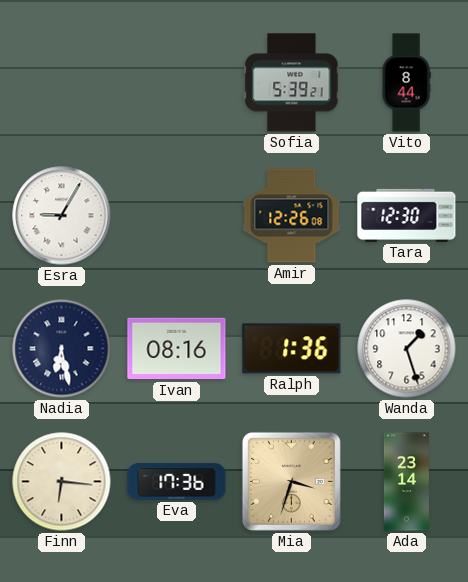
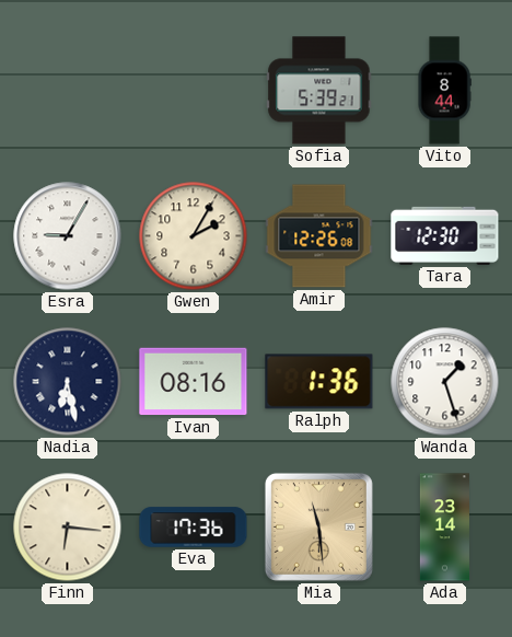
Gwen: none -> 2:05 (194, 236)
Mia: 3:33 -> 11:29 (318, 526)
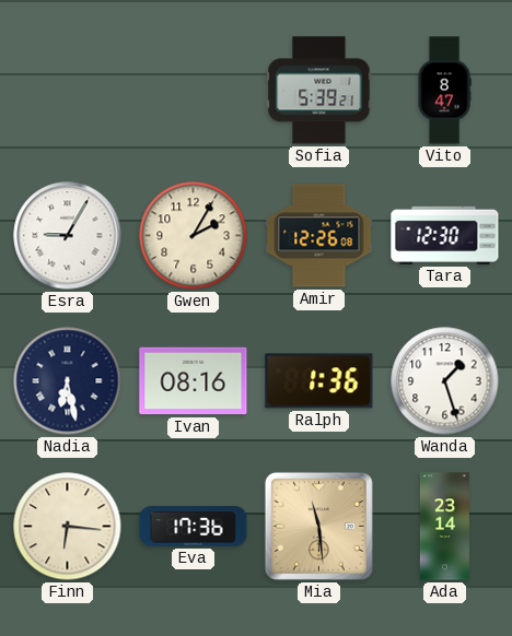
Vito: 8:44 -> 8:47 (444, 91)
